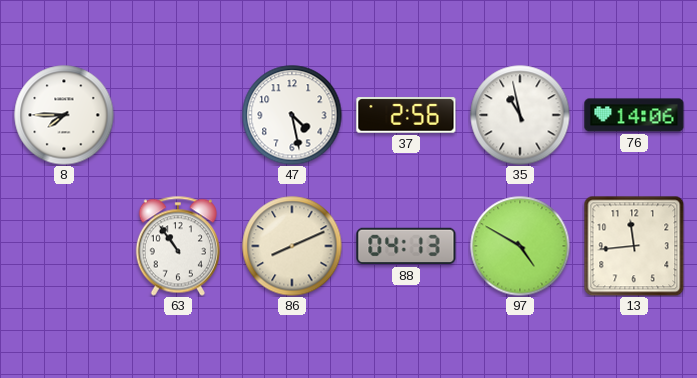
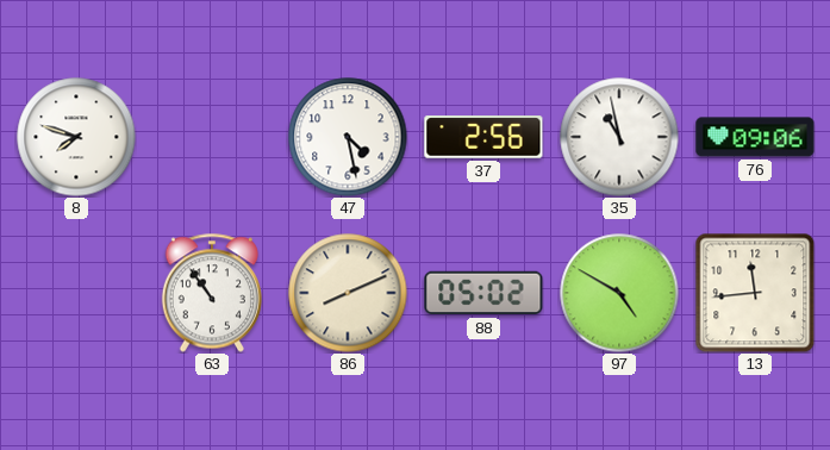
8: 7:45 -> 7:48 (76, 137)
76: 14:06 -> 09:06 (755, 137)
88: 04:13 -> 05:02 (483, 293)
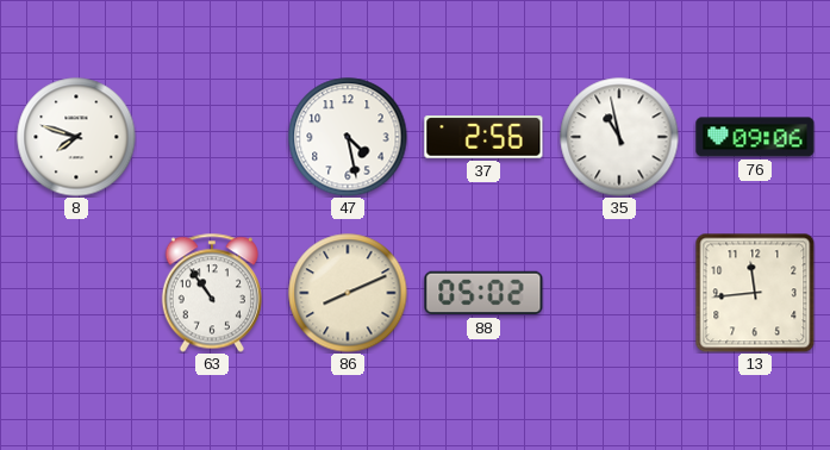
97: 4:50 -> none (619, 293)
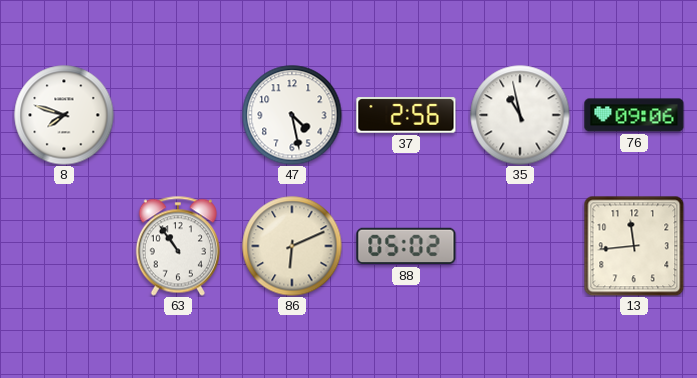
86: 8:11 -> 6:11 (292, 246)
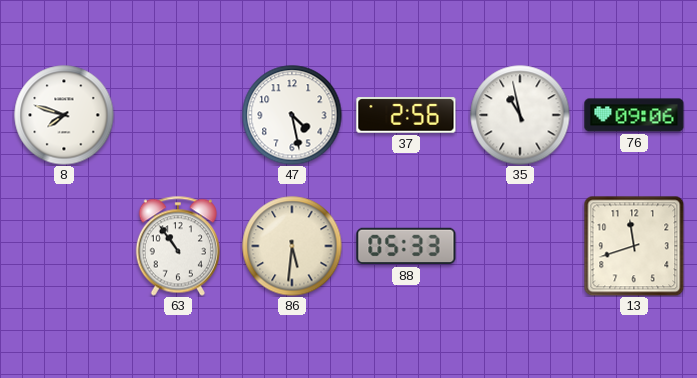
86: 6:11 -> 5:31 (292, 246)
88: 05:02 -> 05:33 (406, 246)
13: 11:44 -> 11:42 (634, 246)
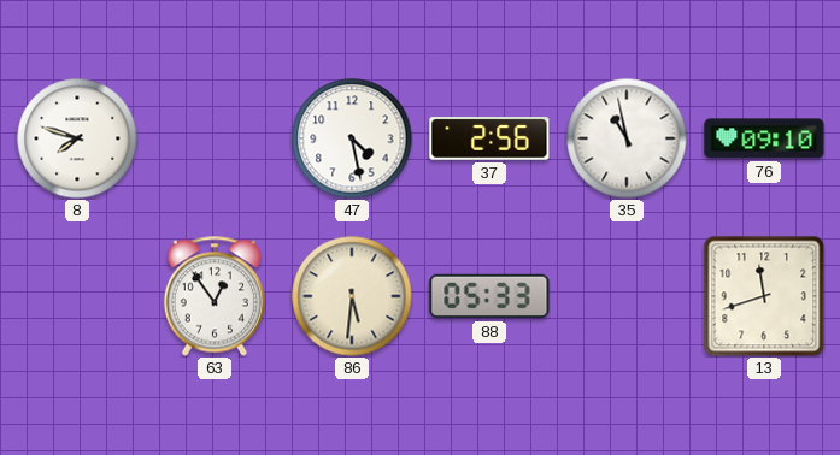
76: 09:06 -> 09:10 (764, 138)
63: 10:54 -> 12:54 (215, 296)
